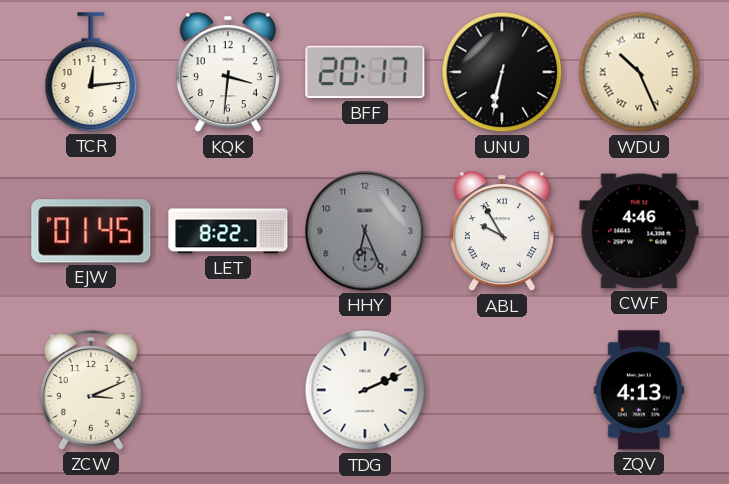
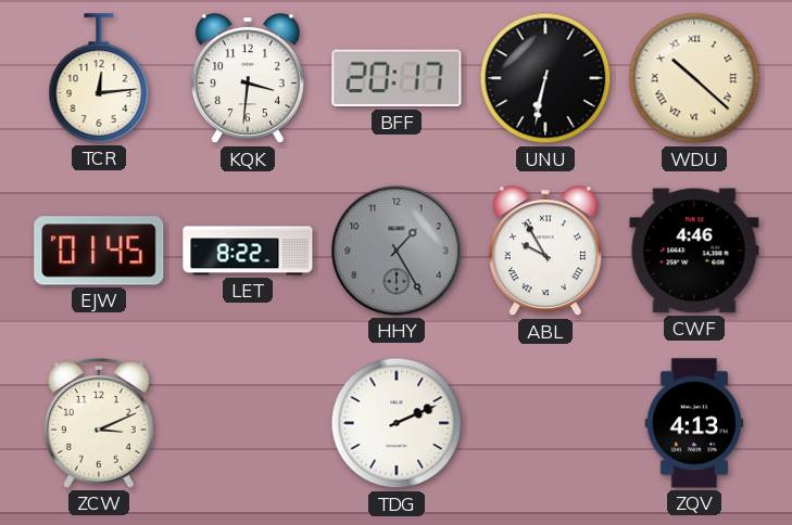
WDU: 10:26 -> 10:22 (694, 78)
HHY: 6:26 -> 1:25 (397, 251)
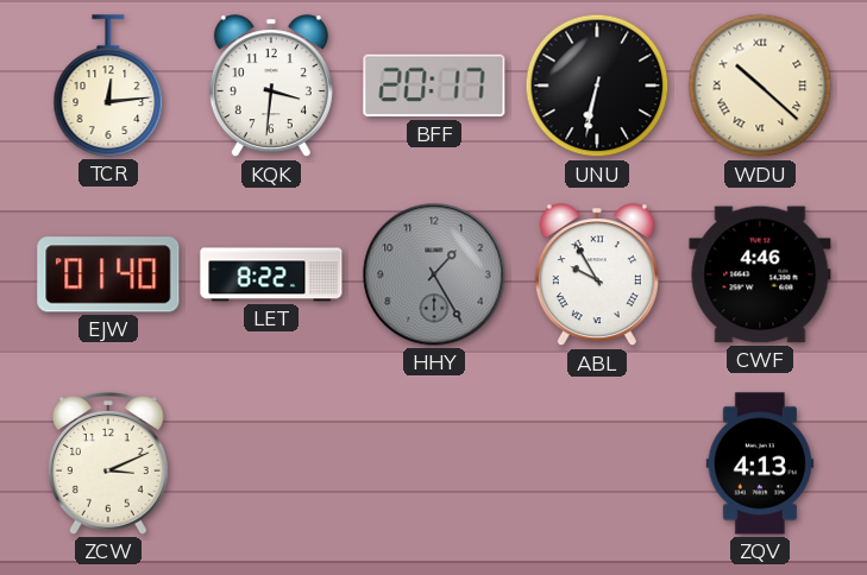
EJW: 01:45 -> 01:40 (108, 274)
TDG: 2:11 -> none (397, 423)
